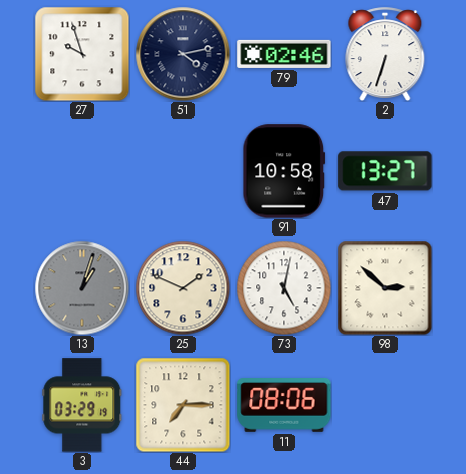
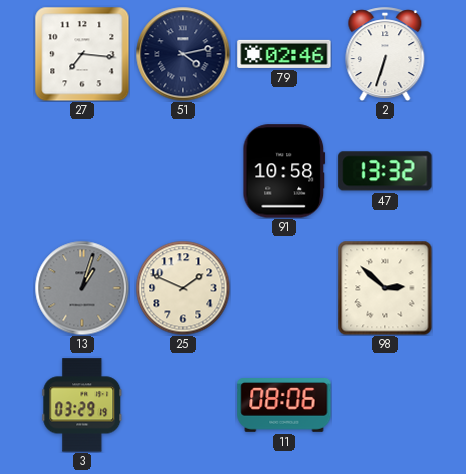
27: 9:57 -> 7:16 (82, 54)
47: 13:27 -> 13:32 (385, 171)
73: 5:02 -> none (284, 288)
44: 7:15 -> none (183, 405)
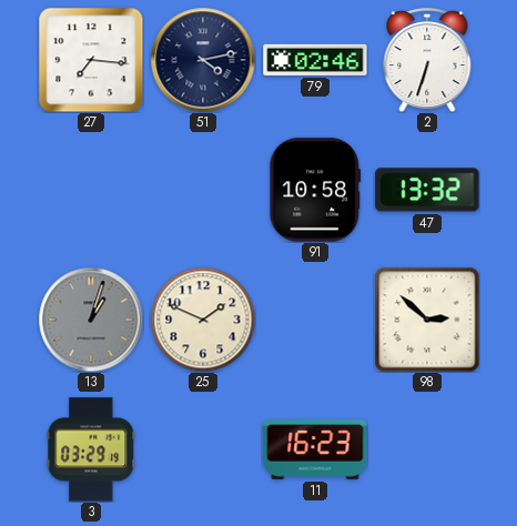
11: 08:06 -> 16:23 (315, 451)
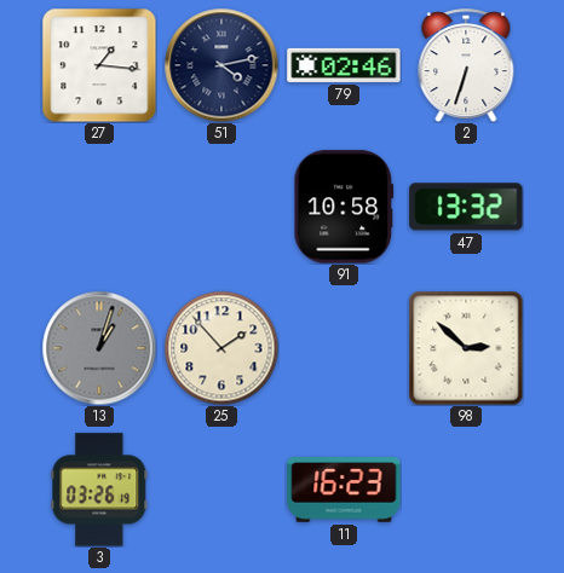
27: 7:16 -> 1:16 (99, 65)
25: 1:49 -> 1:53 (221, 348)
3: 03:29 -> 03:26 (99, 490)
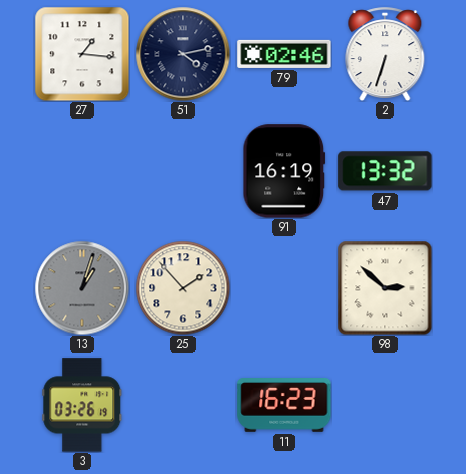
91: 10:58 -> 16:19 (284, 171)
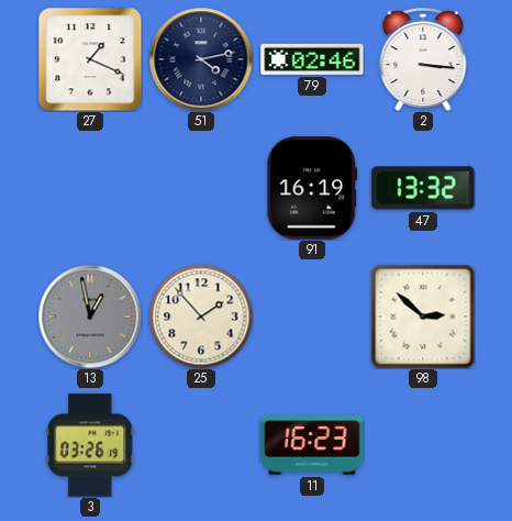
27: 1:16 -> 1:19 (90, 59)
2: 6:33 -> 3:16 (423, 59)
13: 1:03 -> 12:58 (90, 317)
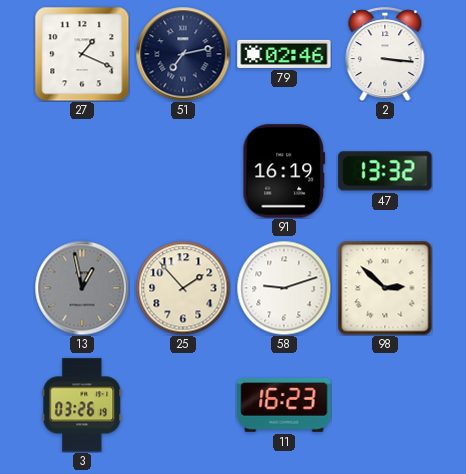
51: 4:13 -> 7:13 (183, 54)
58: none -> 9:12 (284, 288)
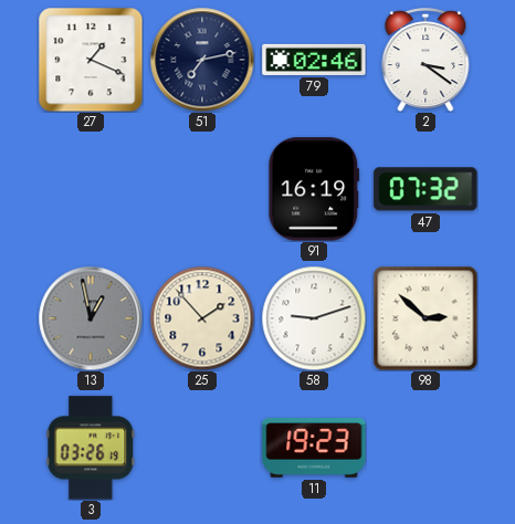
2: 3:16 -> 3:21 (425, 60)
47: 13:32 -> 07:32 (425, 189)
11: 16:23 -> 19:23 (314, 449)
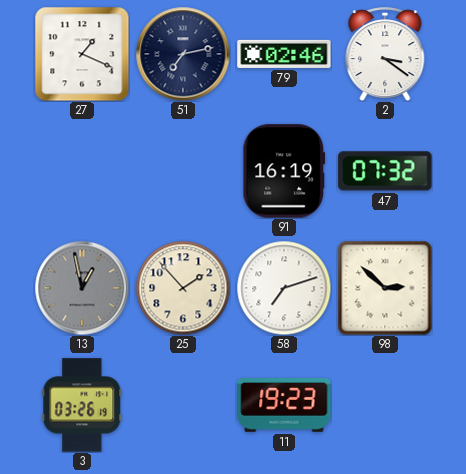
58: 9:12 -> 7:12 (284, 288)
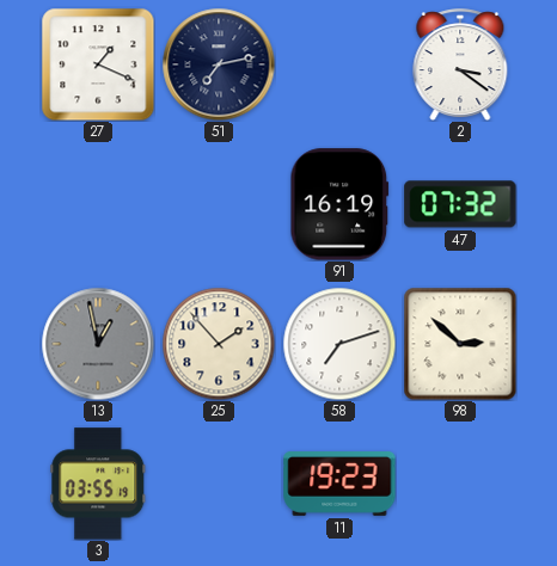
79: 02:46 -> none (284, 54)
3: 03:26 -> 03:55 (98, 484)
